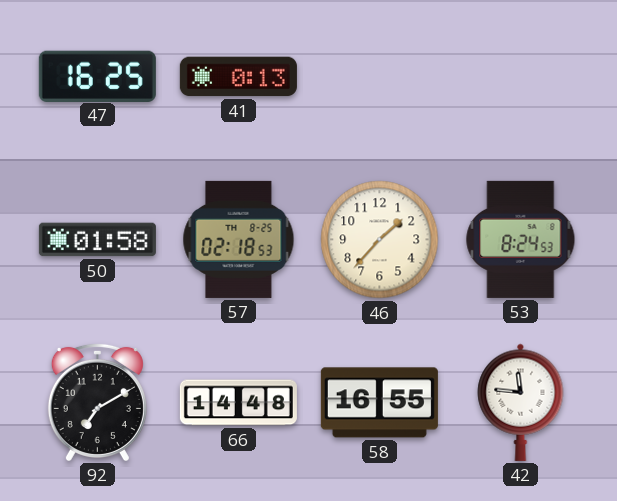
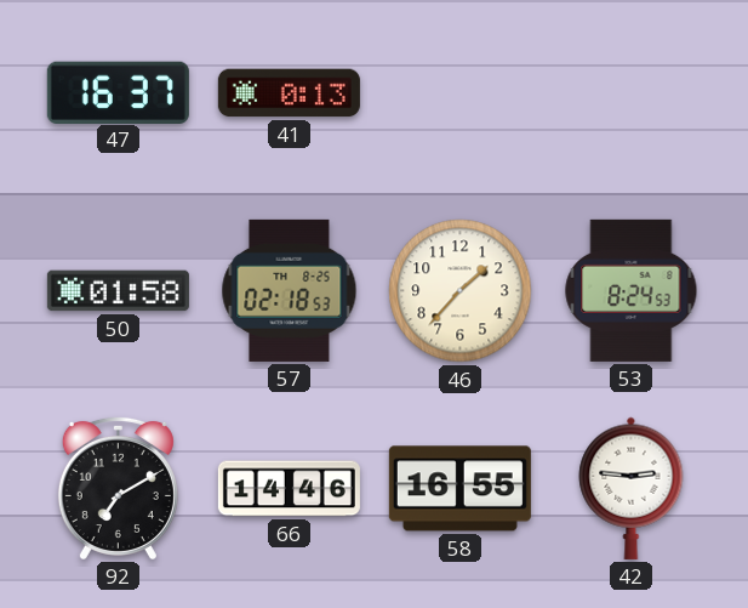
47: 16:25 -> 16:37 (118, 92)
66: 14:48 -> 14:46 (289, 489)
42: 11:46 -> 2:46 (632, 488)
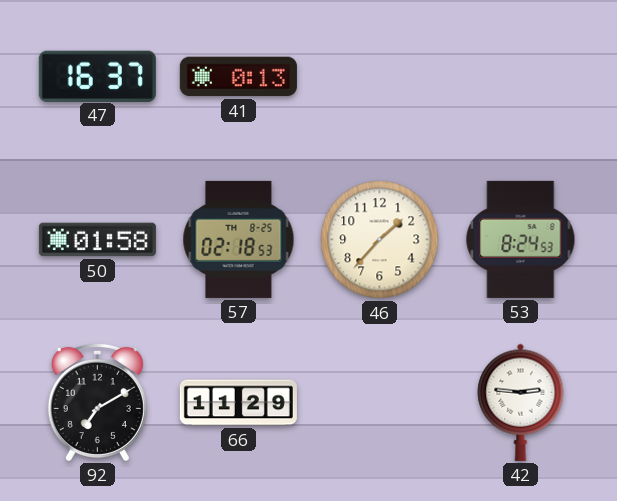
66: 14:46 -> 11:29 (238, 403)
58: 16:55 -> none (459, 489)
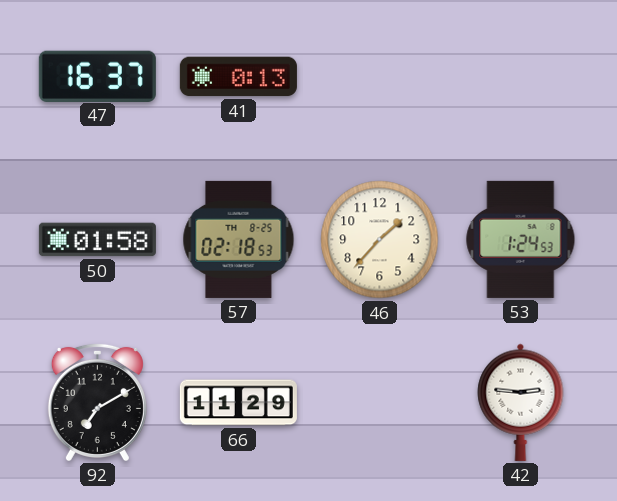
53: 8:24 -> 1:24 (521, 239)
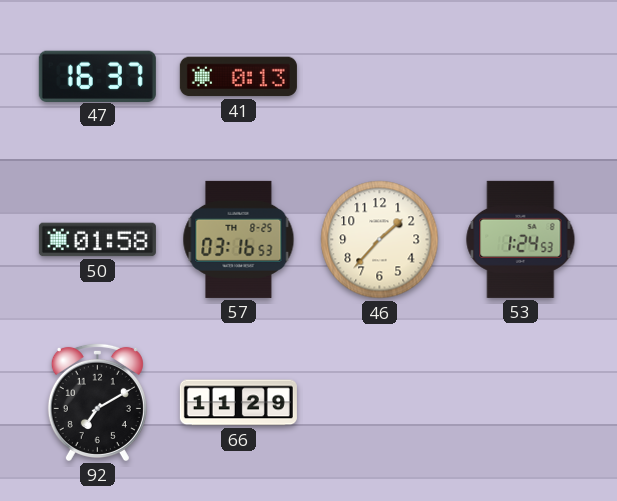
57: 02:18 -> 03:16 (239, 239)
42: 2:46 -> none (521, 402)
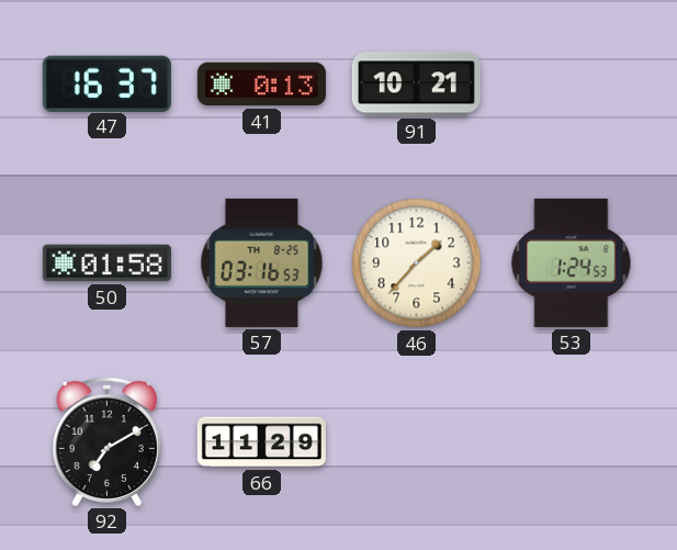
91: none -> 10:21 (416, 85)
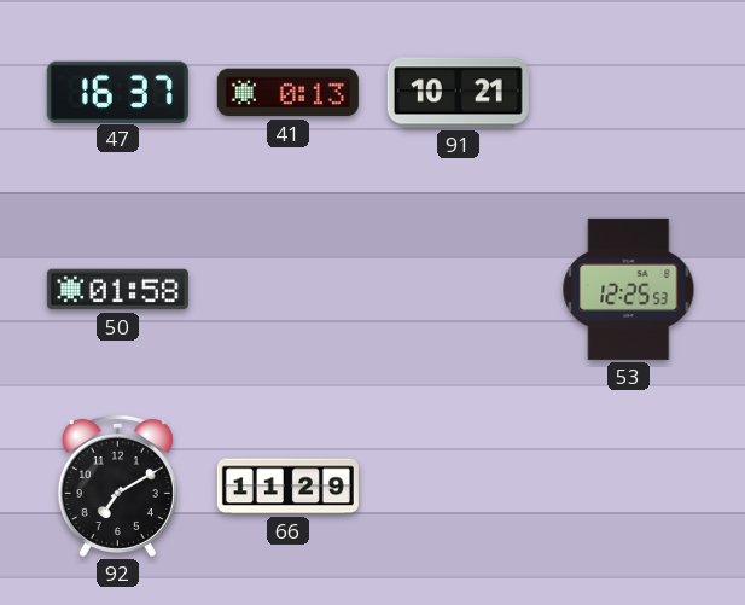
57: 03:16 -> none (262, 262)
46: 1:37 -> none (417, 263)
53: 1:24 -> 12:25 (629, 289)
